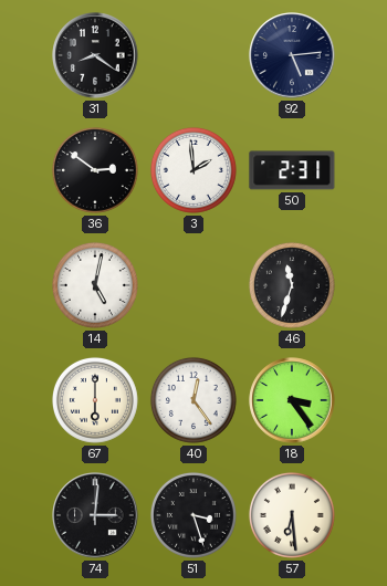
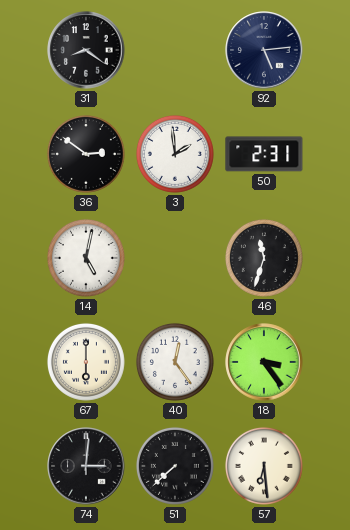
51: 3:27 -> 7:38 (175, 466)
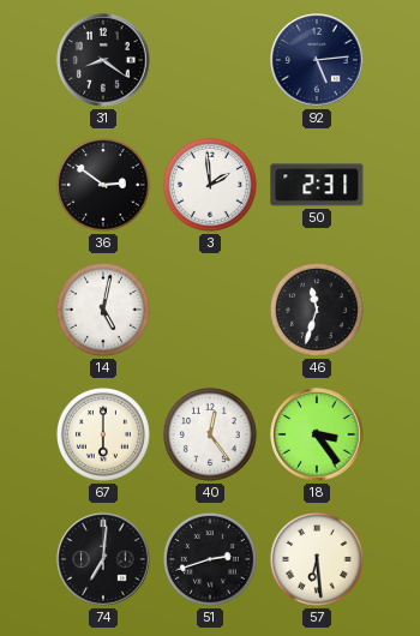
74: 3:01 -> 7:01 (103, 559)
51: 7:38 -> 2:42 (210, 559)
